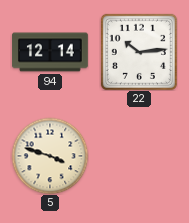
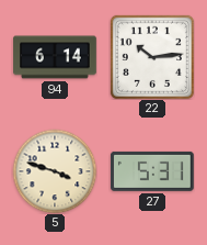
94: 12:14 -> 6:14 (55, 57)
27: none -> 5:31 (152, 171)
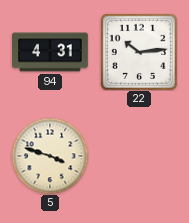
94: 6:14 -> 4:31 (50, 52)
27: 5:31 -> none (152, 171)
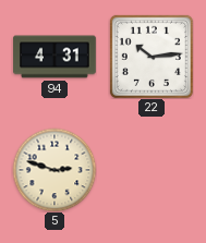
5: 3:48 -> 2:48 (54, 170)
